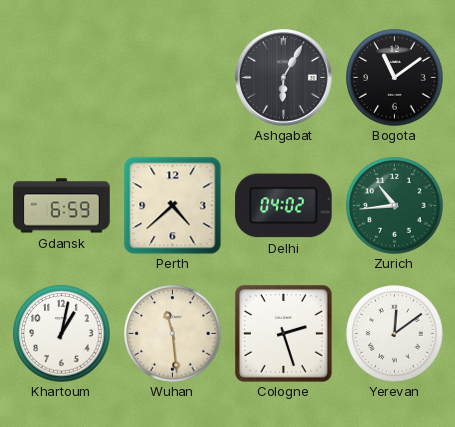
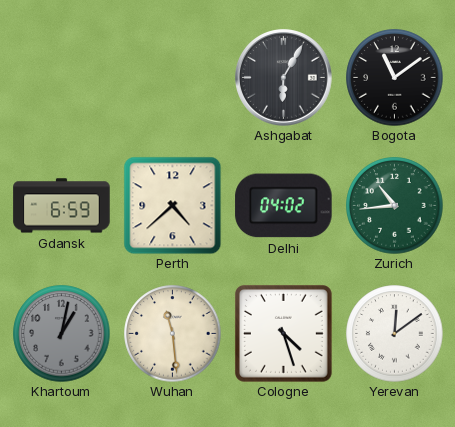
Khartoum dial: white -> grey (62, 334)
Cologne: 2:27 -> 4:27 (283, 333)
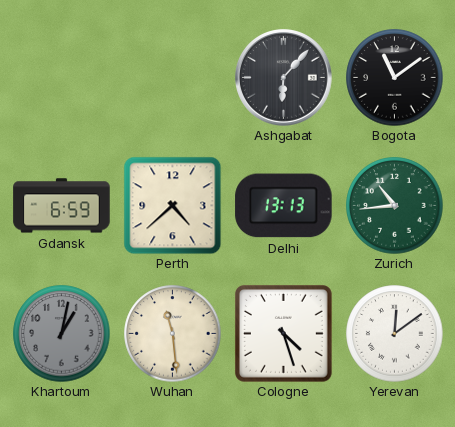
Ashgabat: 6:05 -> 6:07 (284, 78)
Delhi: 04:02 -> 13:13 (284, 206)
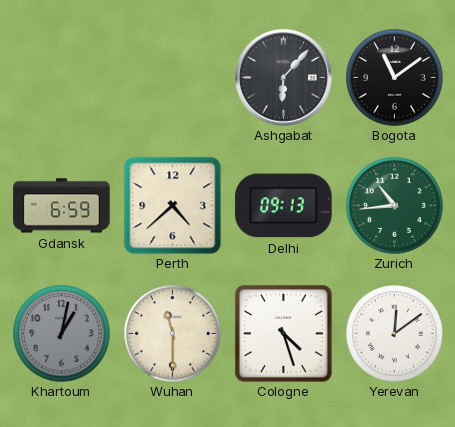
Delhi: 13:13 -> 09:13 (284, 206)
Wuhan: 11:29 -> 11:30 (173, 334)
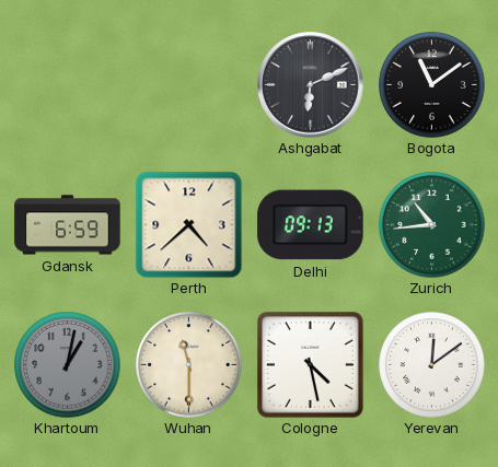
Ashgabat: 6:07 -> 6:11 (311, 85)
Cologne: 4:27 -> 4:28 (310, 364)
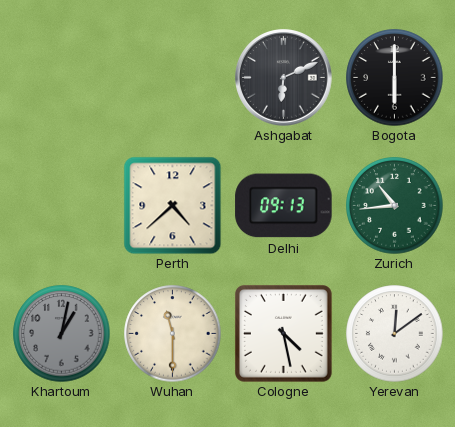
Bogota: 11:09 -> 6:00 (395, 78)
Gdansk: 6:59 -> none (68, 225)
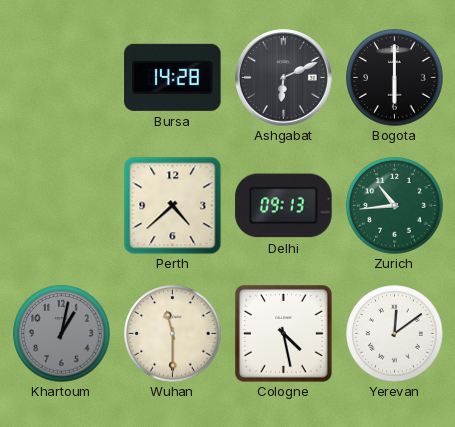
Bursa: none -> 14:28 (173, 77)
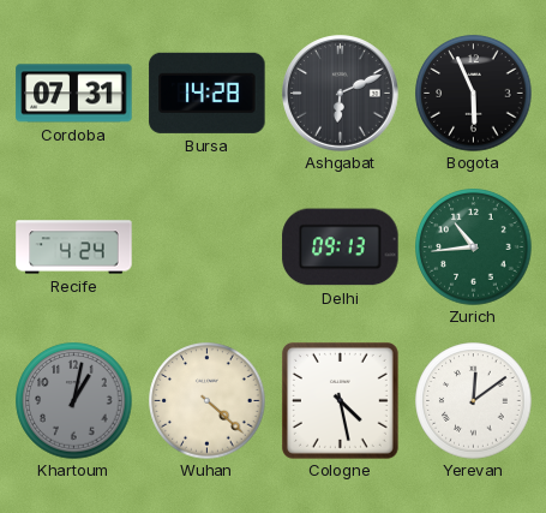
Cordoba: none -> 07:31 (74, 94)
Bogota: 6:00 -> 5:56 (474, 94)
Recife: none -> 4:24 (74, 247)
Perth: 4:38 -> none (172, 205)
Wuhan: 11:30 -> 4:22 (208, 401)
